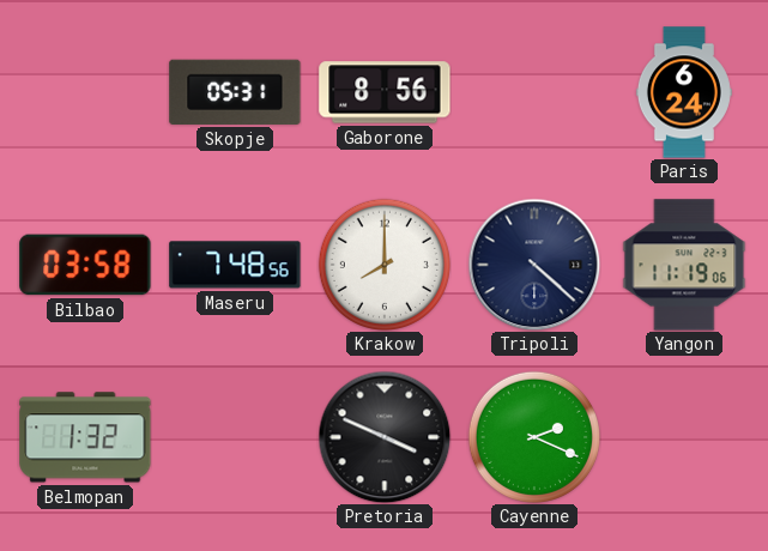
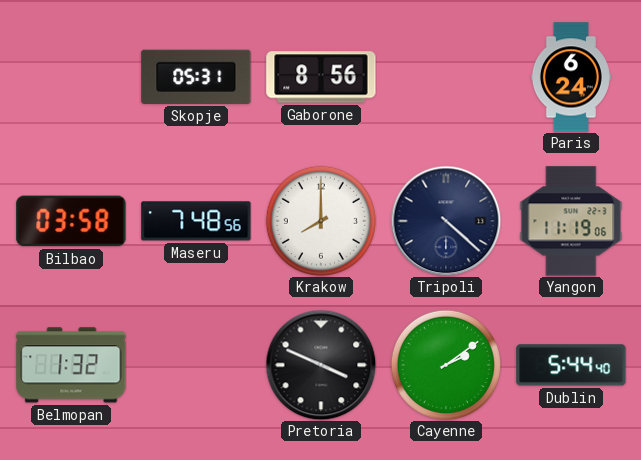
Cayenne: 2:19 -> 2:09 (446, 365)
Dublin: none -> 5:44 (571, 365)
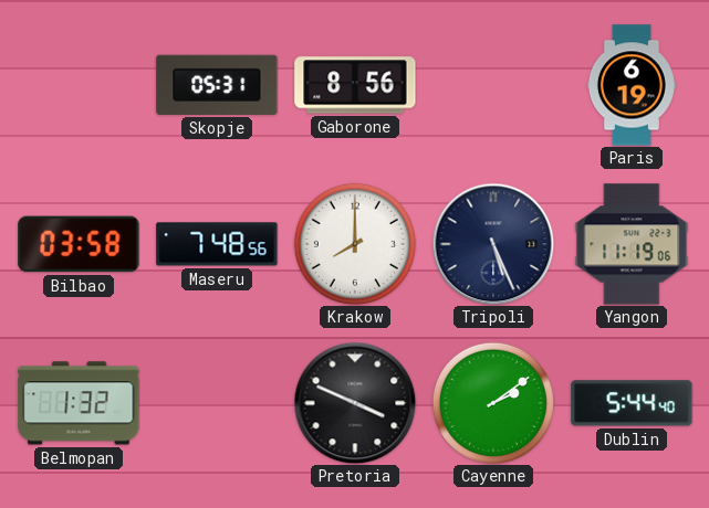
Paris: 6:24 -> 6:19 (632, 85)
Tripoli: 4:22 -> 5:26 (493, 244)
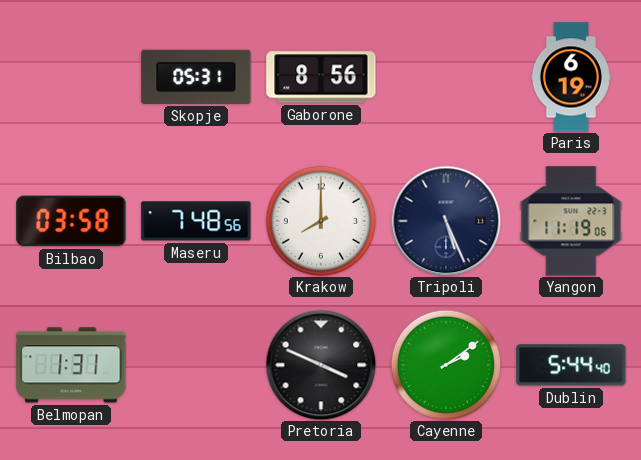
Belmopan: 1:32 -> 1:31 (71, 365)
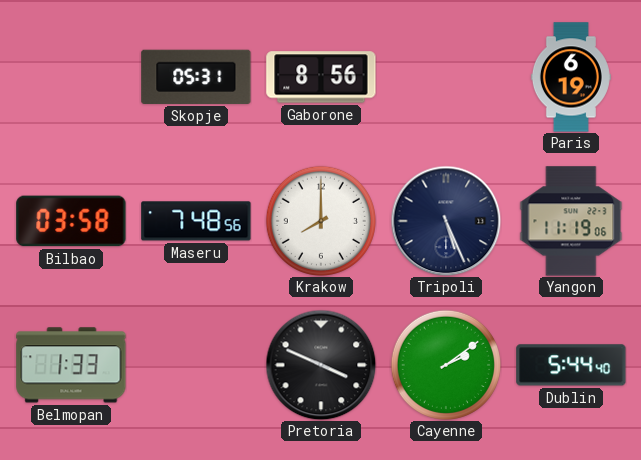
Belmopan: 1:31 -> 1:33 (71, 365)
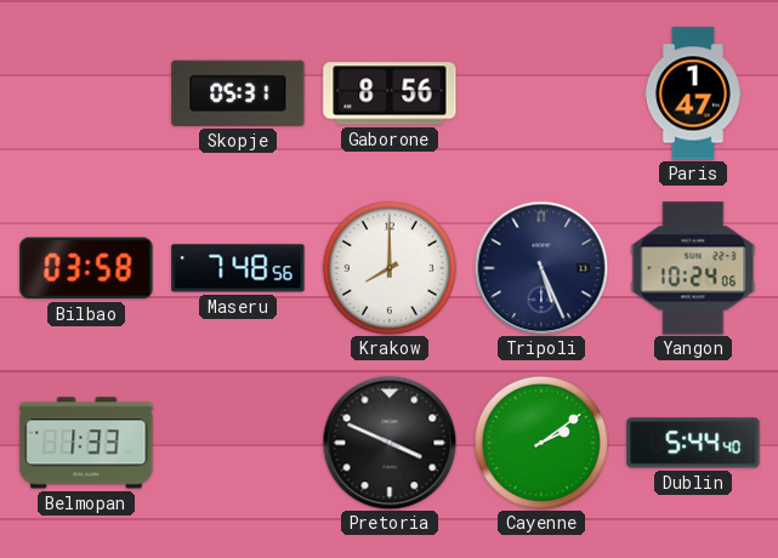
Paris: 6:19 -> 1:47 (693, 93)
Yangon: 11:19 -> 10:24 (693, 268)
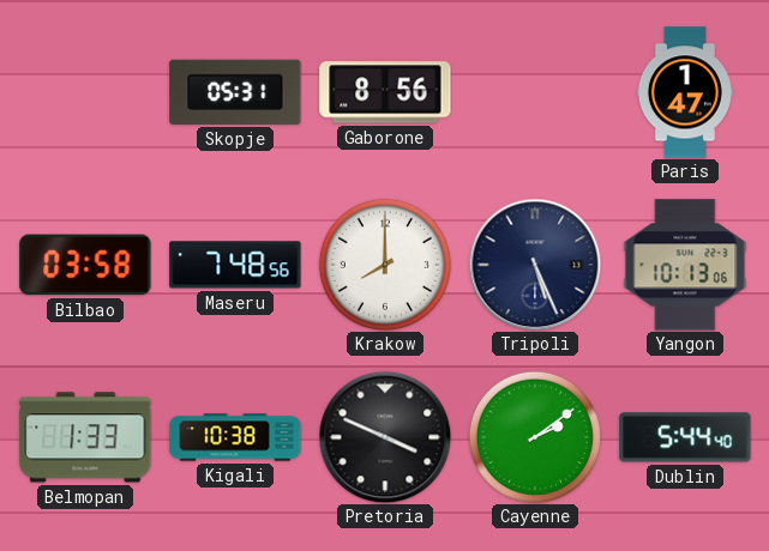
Yangon: 10:24 -> 10:13 (685, 265)
Kigali: none -> 10:38 (235, 437)
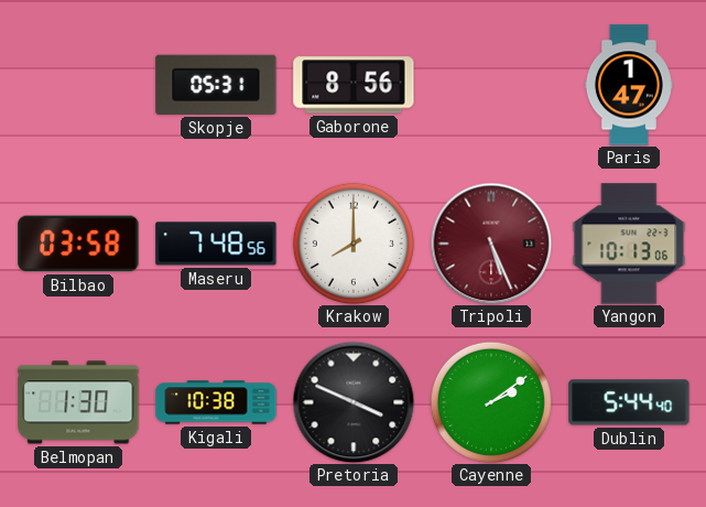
Tripoli dial: navy -> burgundy (491, 244)
Belmopan: 1:33 -> 1:30 (78, 402)
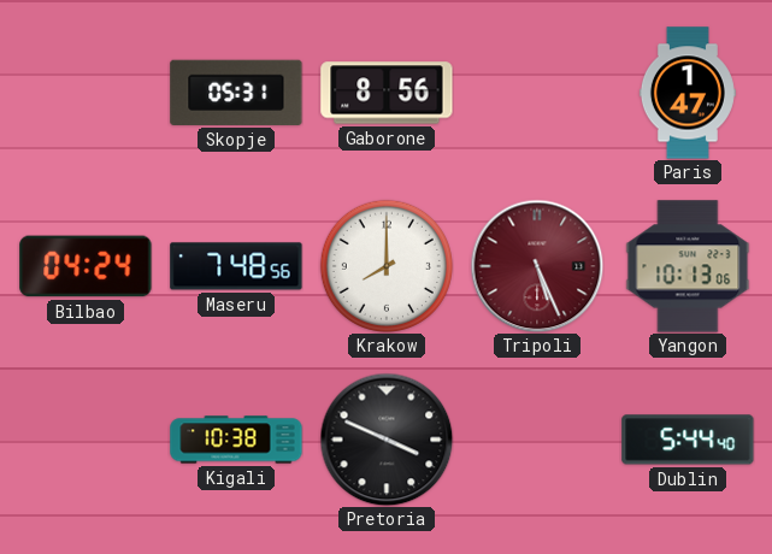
Bilbao: 03:58 -> 04:24 (86, 266)
Belmopan: 1:30 -> none (78, 402)
Cayenne: 2:09 -> none (491, 402)
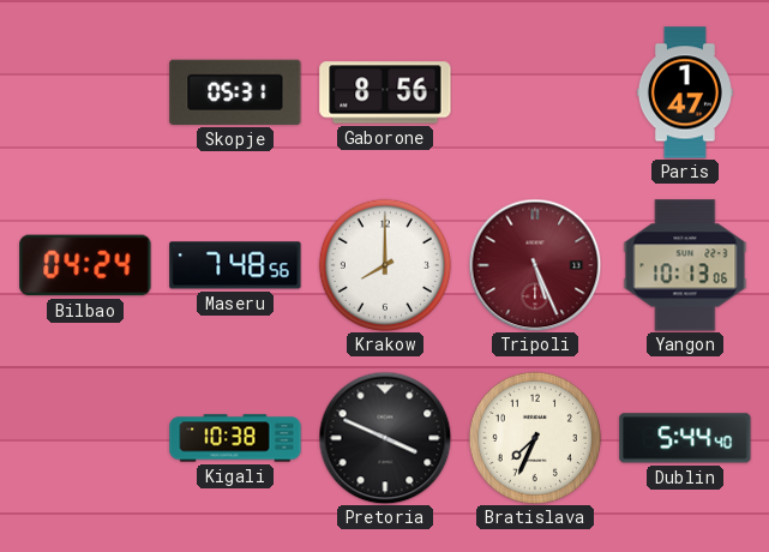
Bratislava: none -> 7:34 (535, 438)
